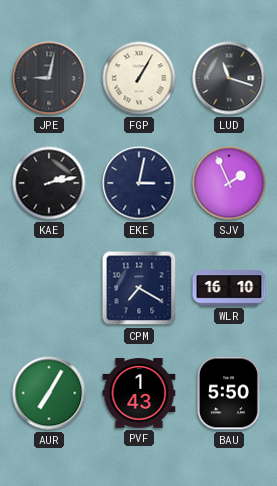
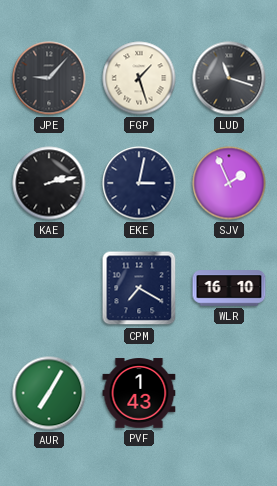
JPE: 9:02 -> 9:07 (49, 78)
FGP: 1:05 -> 1:27 (139, 78)
BAU: 5:50 -> none (229, 393)
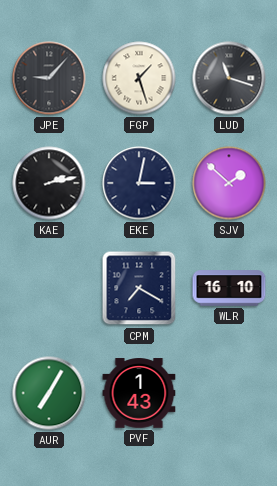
SJV: 1:56 -> 1:52 (229, 183)
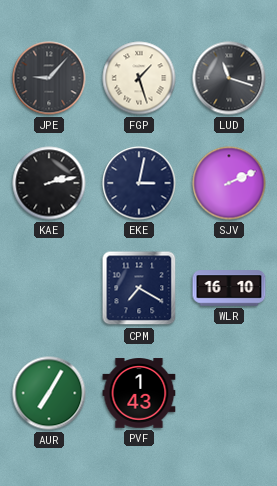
SJV: 1:52 -> 2:11 (229, 183)
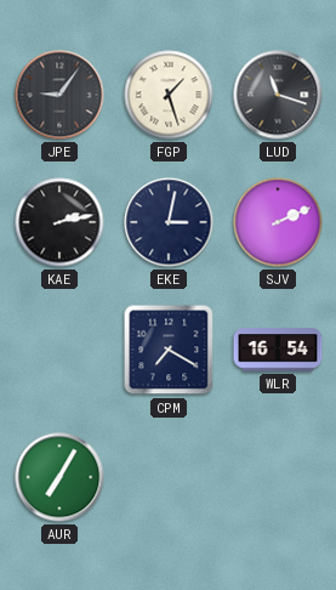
JPE: 9:07 -> 9:06 (59, 95)
WLR: 16:10 -> 16:54 (278, 350)
PVF: 1:43 -> none (139, 393)
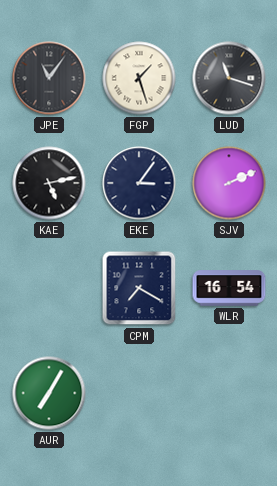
JPE: 9:06 -> 11:06 (49, 78)
KAE: 2:13 -> 5:13 (49, 183)
EKE: 3:02 -> 3:06 (139, 183)
